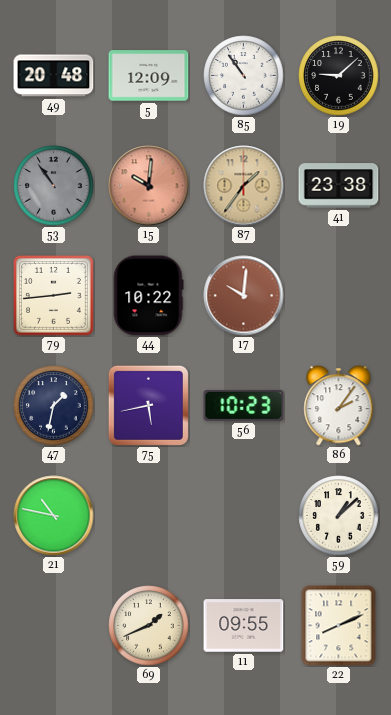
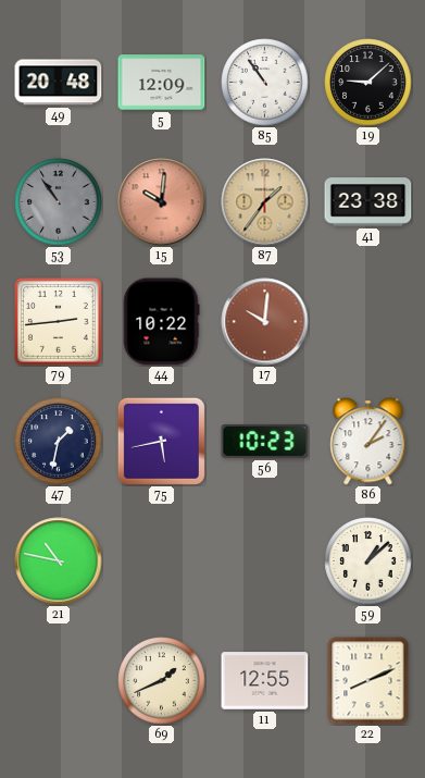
11: 09:55 -> 12:55 (265, 681)
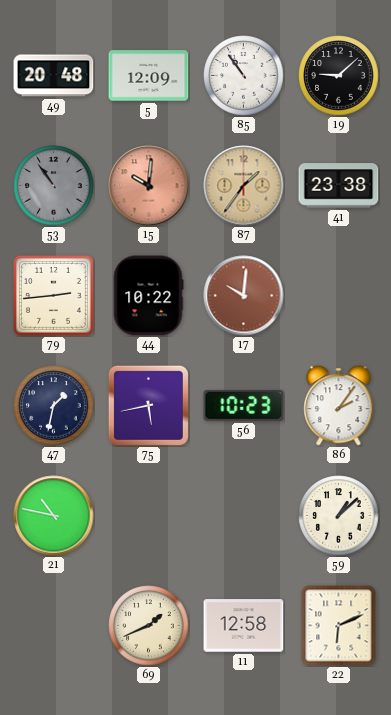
11: 12:55 -> 12:58 (244, 626)
22: 8:11 -> 6:11 (339, 626)
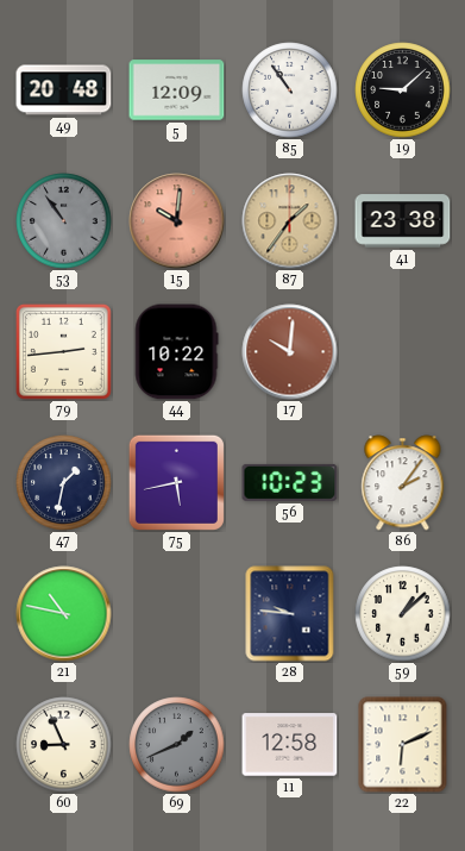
28: none -> 9:46 (290, 614)
60: none -> 8:56 (64, 745)
69 dial: cream -> grey (177, 745)
